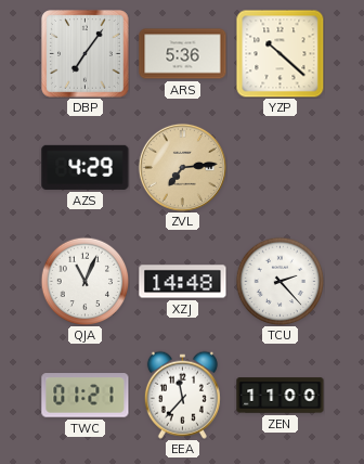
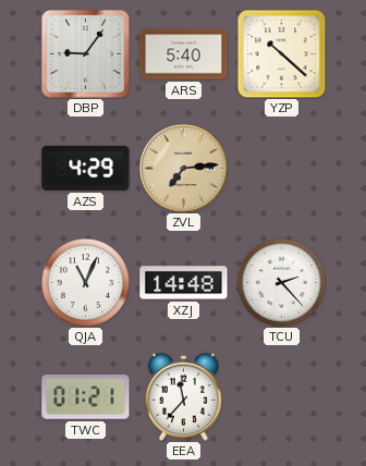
DBP: 7:06 -> 9:06 (86, 54)
ARS: 5:36 -> 5:40 (184, 54)
ZEN: 11:00 -> none (281, 396)
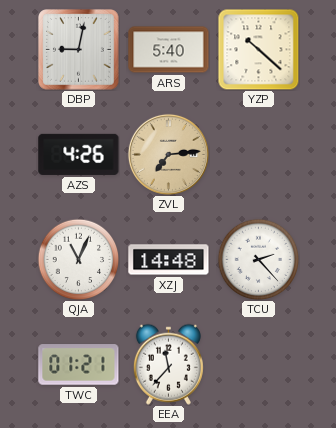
DBP: 9:06 -> 9:02 (79, 50)
AZS: 4:29 -> 4:26 (79, 154)
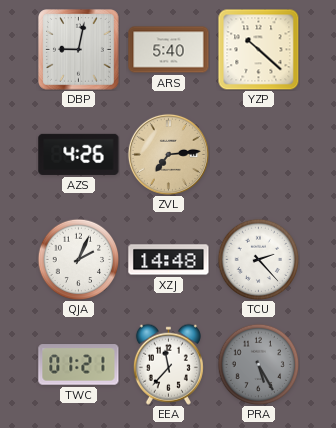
QJA: 11:04 -> 2:04 (78, 259)
PRA: none -> 5:25 (258, 364)
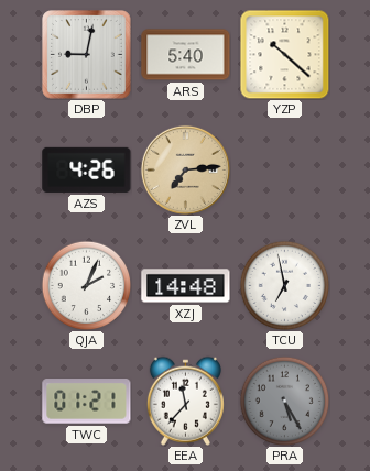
TCU: 2:23 -> 6:58 (284, 285)
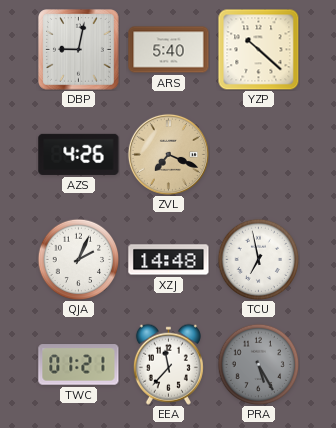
ZVL: 7:14 -> 7:19 (168, 154)
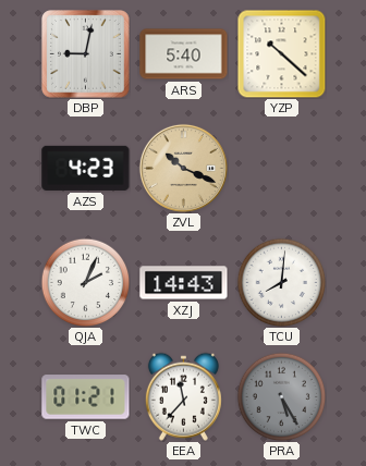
AZS: 4:26 -> 4:23 (86, 168)
ZVL: 7:19 -> 10:19 (183, 168)
XZJ: 14:48 -> 14:43 (184, 283)
TCU: 6:58 -> 8:01 (281, 282)
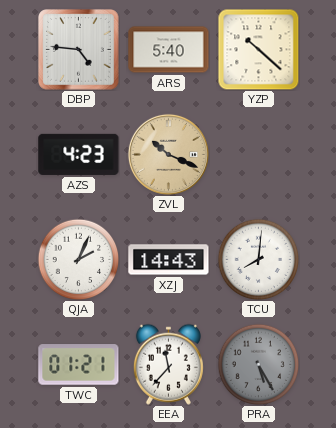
DBP: 9:02 -> 4:46 (79, 50)
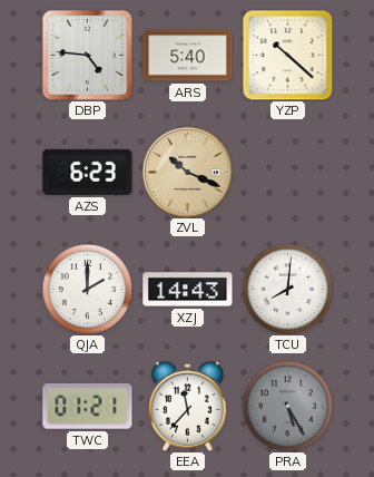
AZS: 4:23 -> 6:23 (88, 172)
QJA: 2:04 -> 2:00 (87, 289)
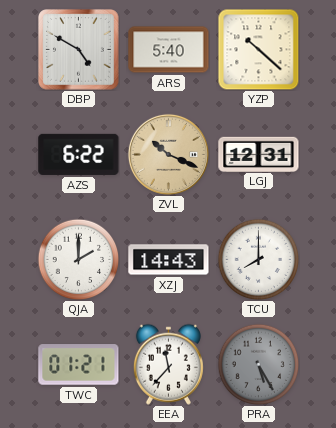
DBP: 4:46 -> 4:50 (79, 50)
AZS: 6:23 -> 6:22 (79, 154)
LGJ: none -> 12:31 (259, 154)
TCU: 8:01 -> 8:00 (258, 259)
